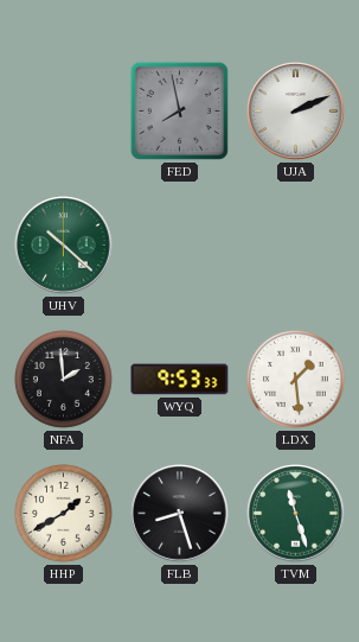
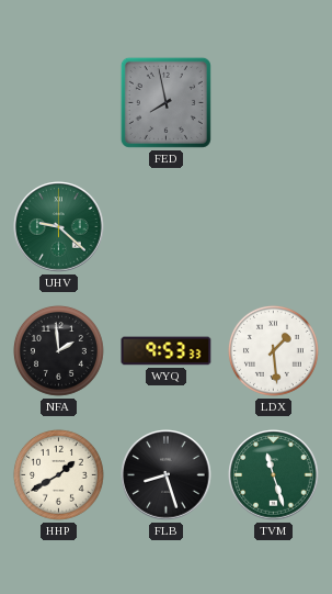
UJA: 2:11 -> none (296, 112)
UHV: 10:22 -> 9:22 (59, 227)
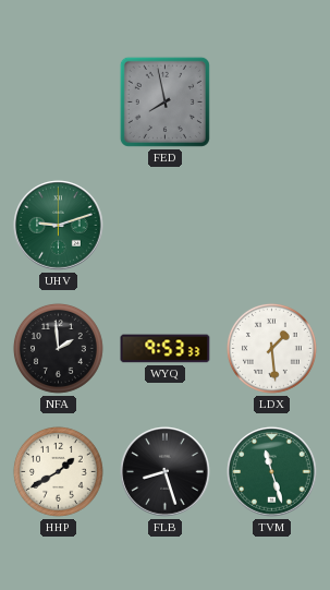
UHV: 9:22 -> 9:12 (59, 226)
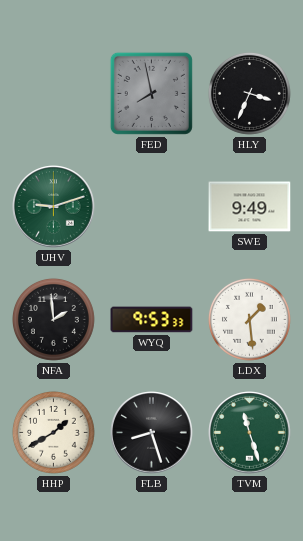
HLY: none -> 3:34 (249, 93)
SWE: none -> 9:49 (250, 207)
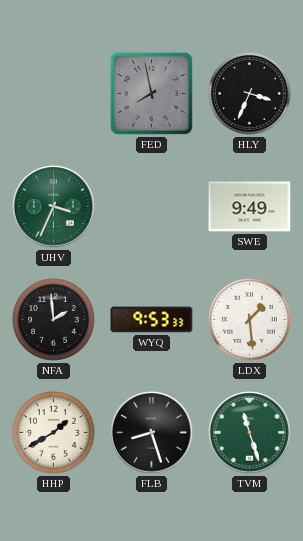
UHV: 9:12 -> 3:34 (54, 207)
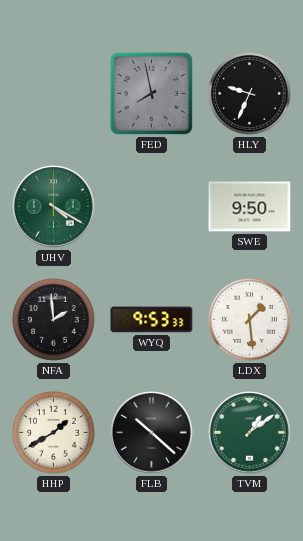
HLY: 3:34 -> 9:34 (249, 93)
UHV: 3:34 -> 4:20 (54, 207)
SWE: 9:49 -> 9:50 (250, 207)
FLB: 8:27 -> 10:22 (152, 433)
TVM: 11:27 -> 1:09 (250, 433)
